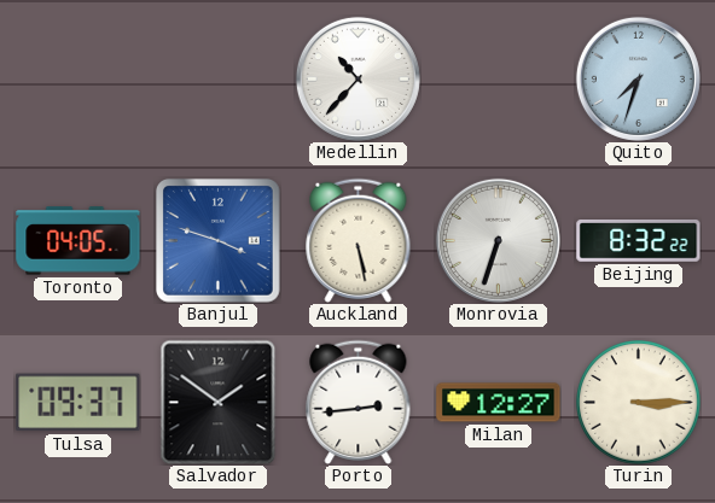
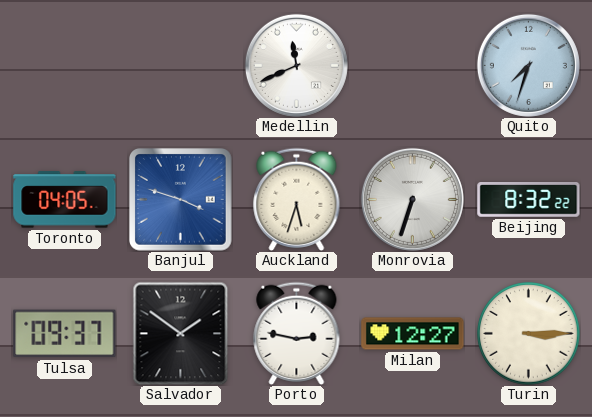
Medellin: 10:37 -> 11:41 (296, 65)
Auckland: 5:28 -> 5:33 (297, 199)
Porto: 2:44 -> 2:47 (297, 333)
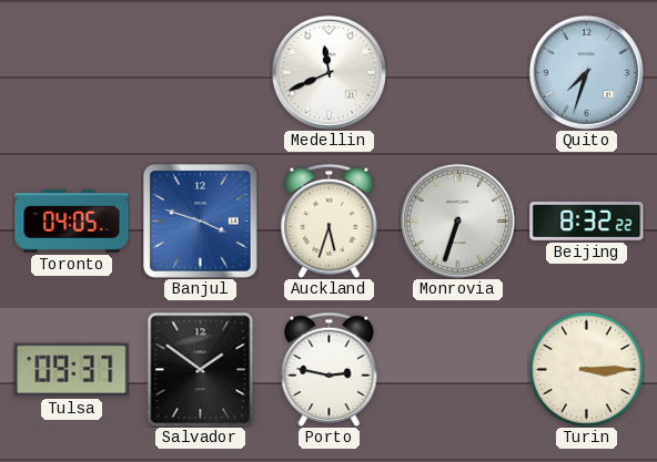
Milan: 12:27 -> none (413, 334)
